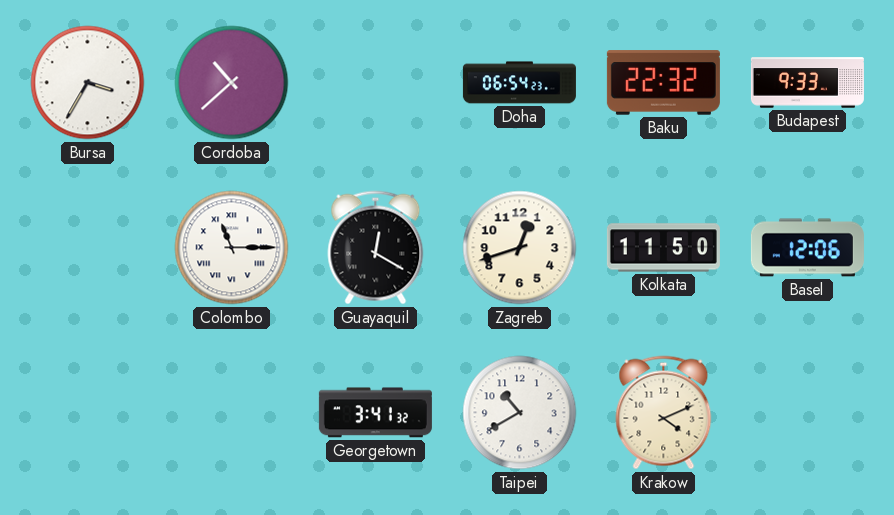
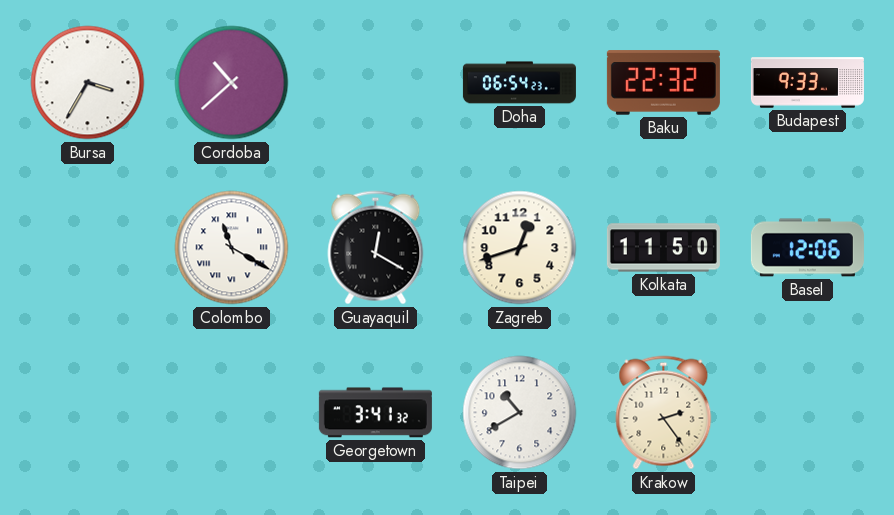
Colombo: 11:15 -> 11:20 (232, 248)
Krakow: 4:11 -> 2:24 (664, 413)
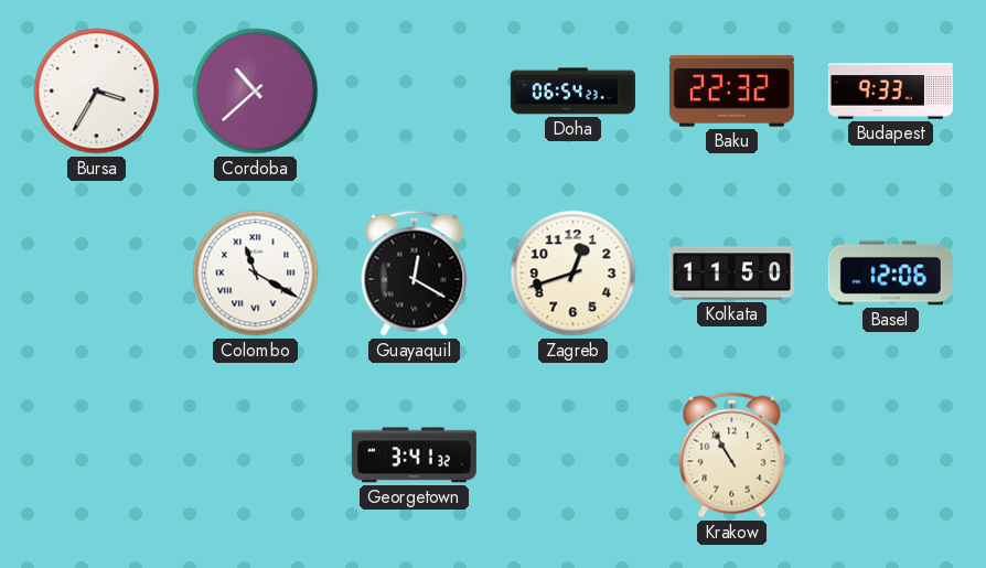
Taipei: 10:40 -> none (520, 413)
Krakow: 2:24 -> 10:55 (732, 456)
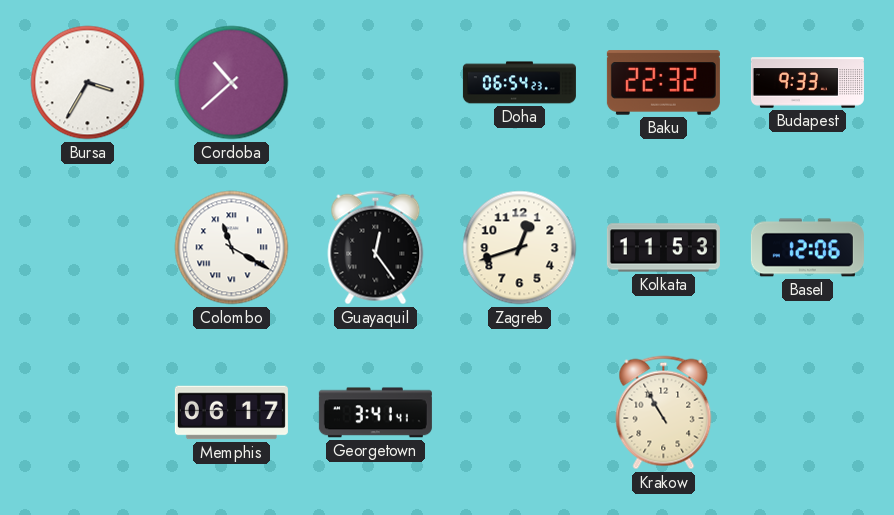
Guayaquil: 12:20 -> 12:24 (376, 248)
Kolkata: 11:50 -> 11:53 (663, 248)
Memphis: none -> 06:17 (231, 413)
Georgetown: 3:41:32 -> 3:41:41 (375, 413)
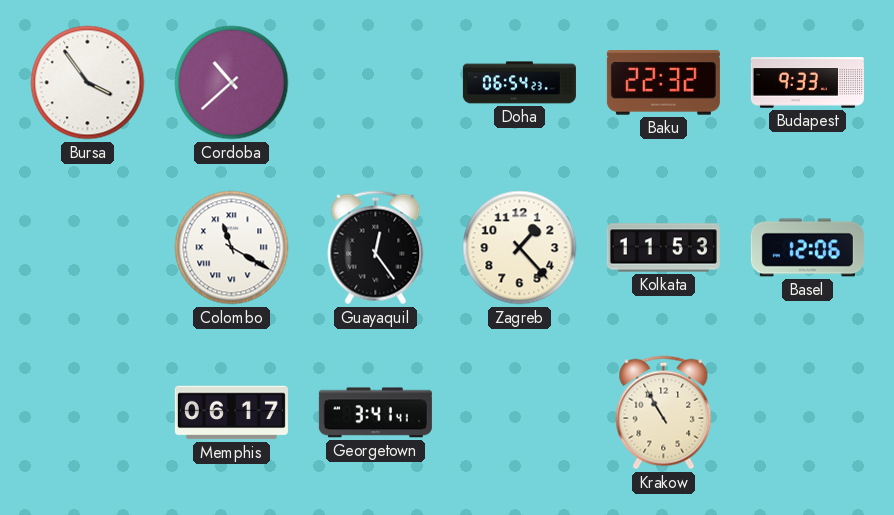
Bursa: 3:35 -> 3:54 (88, 83)
Zagreb: 12:42 -> 1:23 (520, 248)
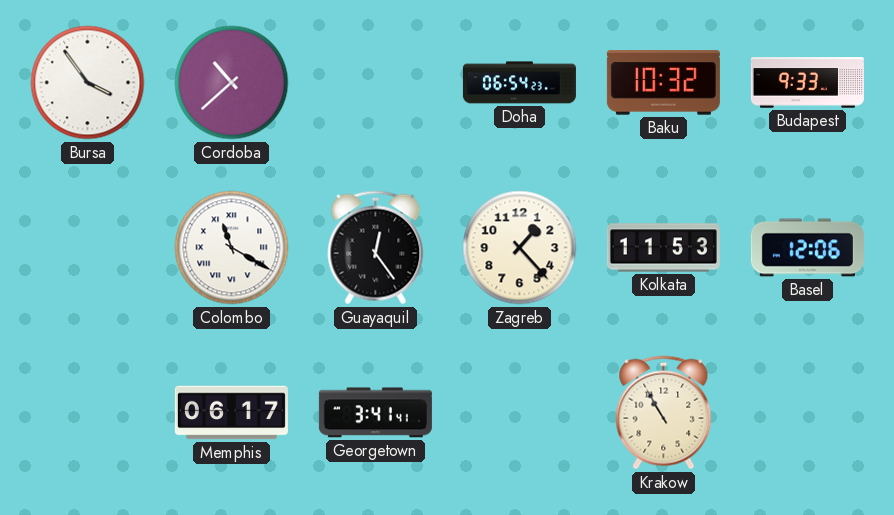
Baku: 22:32 -> 10:32 (663, 83)
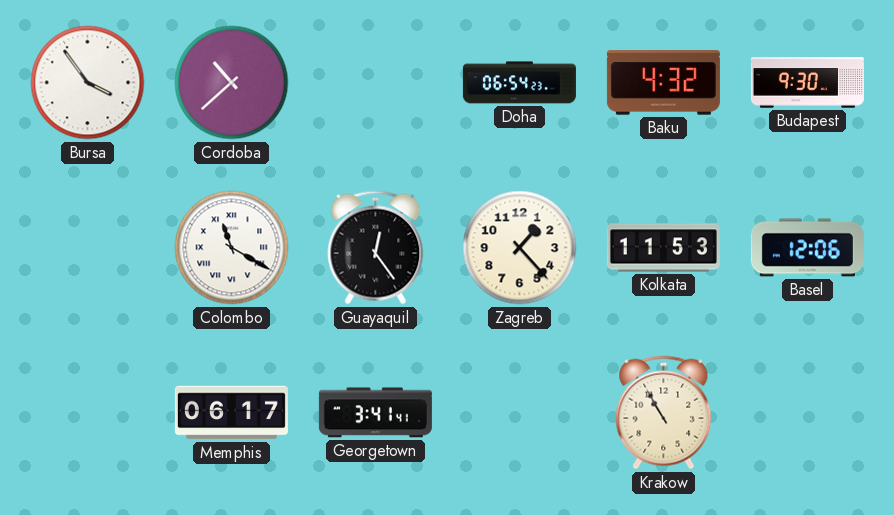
Baku: 10:32 -> 4:32 (663, 83)
Budapest: 9:33 -> 9:30 (807, 83)
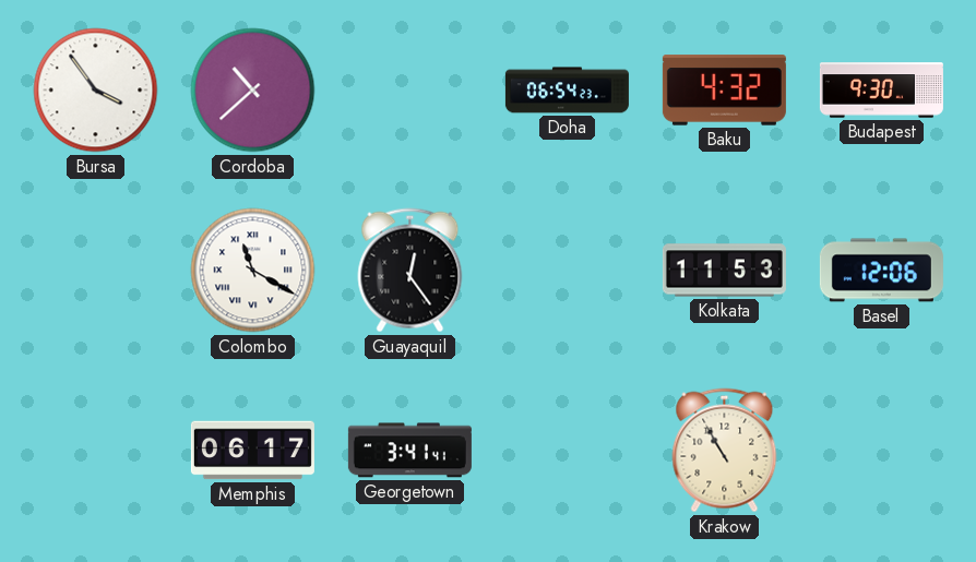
Zagreb: 1:23 -> none (520, 248)
